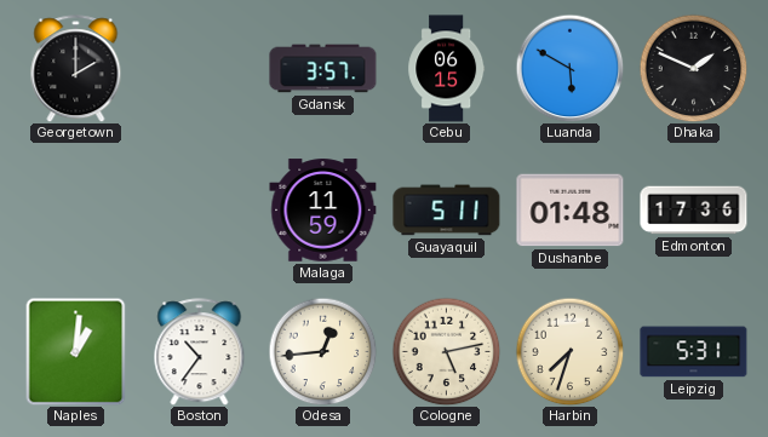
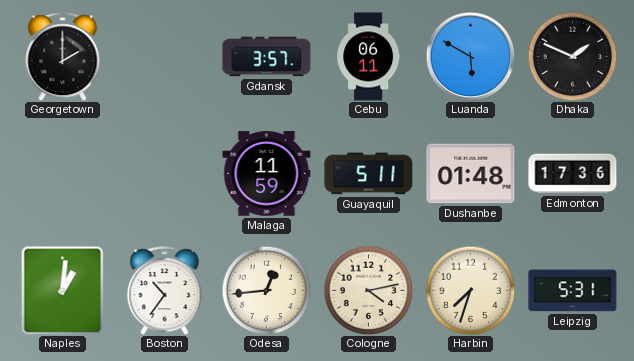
Cebu: 06:15 -> 06:11 (369, 57)
Cologne: 5:13 -> 4:13 (368, 290)
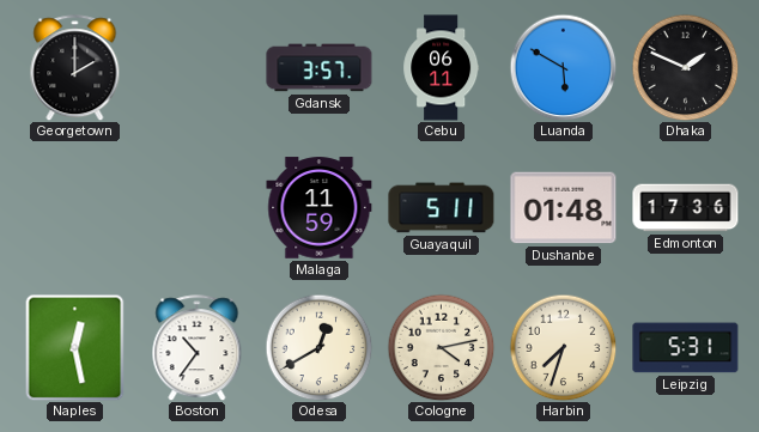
Naples: 1:01 -> 12:28 (75, 347)
Odesa: 12:44 -> 12:40 (318, 347)
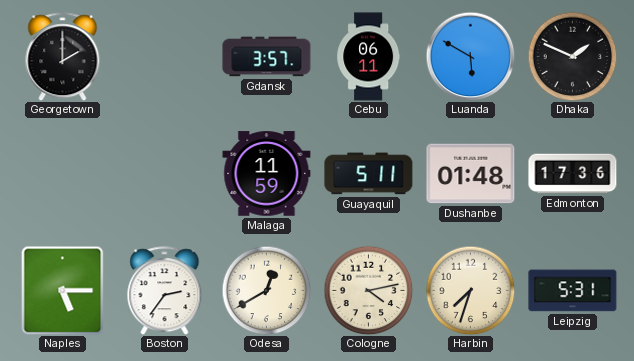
Naples: 12:28 -> 5:15 (63, 290)
Boston: 10:36 -> 2:36 (165, 291)
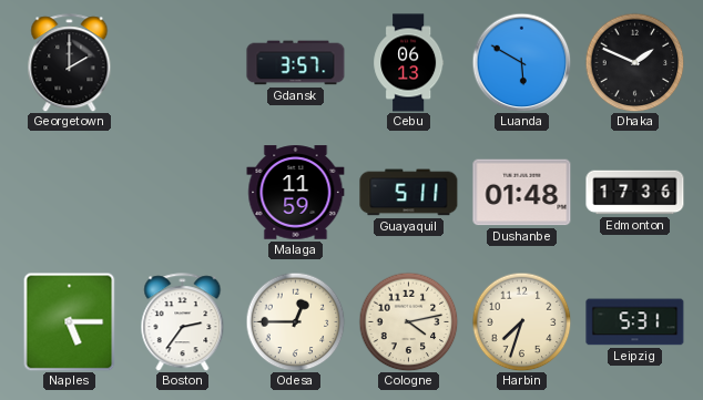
Cebu: 06:11 -> 06:13 (409, 63)
Odesa: 12:40 -> 12:45 (295, 321)
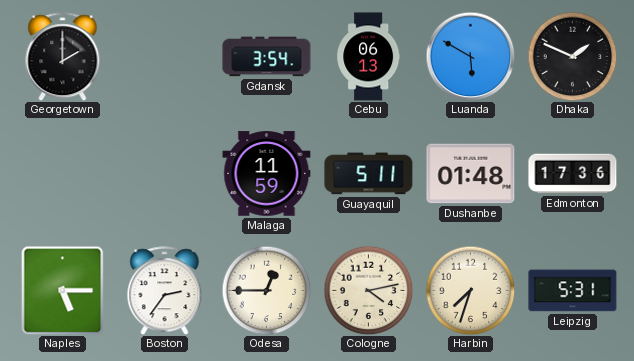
Gdansk: 3:57 -> 3:54 (267, 57)
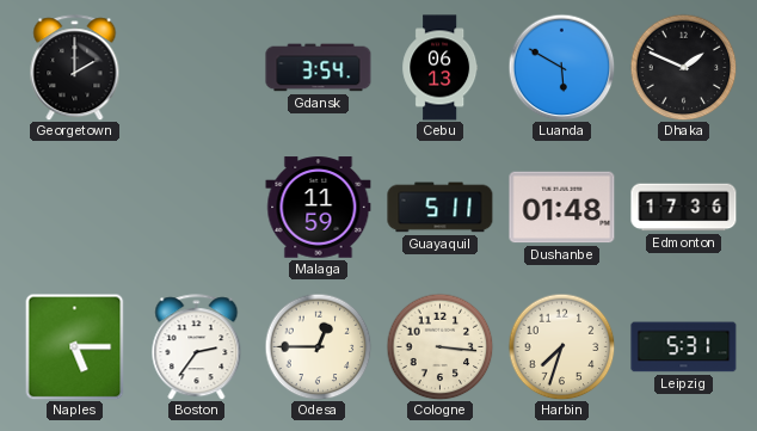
Cologne: 4:13 -> 3:16 (439, 346)
